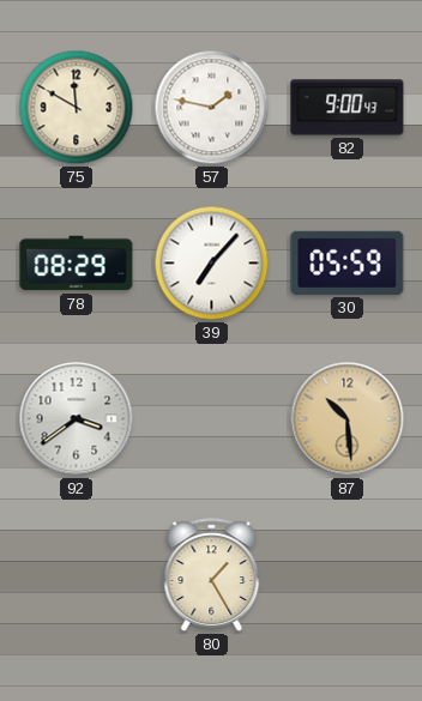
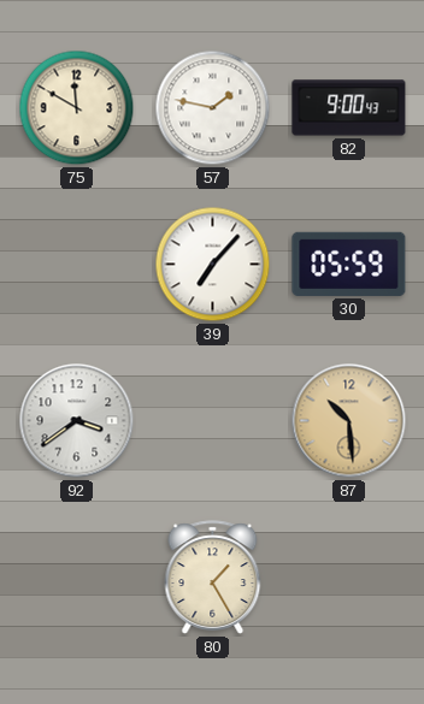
78: 08:29 -> none (77, 264)
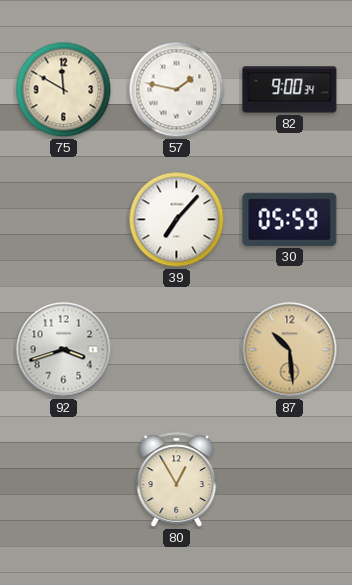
82: 9:00:43 -> 9:00:34 (290, 90)
92: 3:39 -> 3:42 (64, 350)
80: 1:25 -> 12:55 (177, 480)
